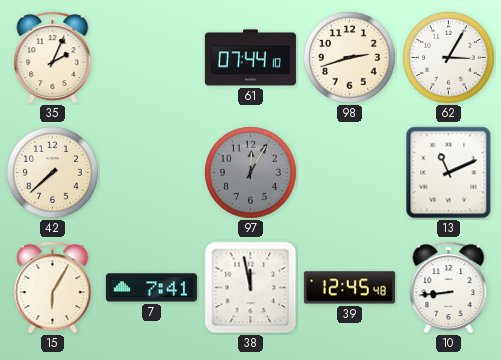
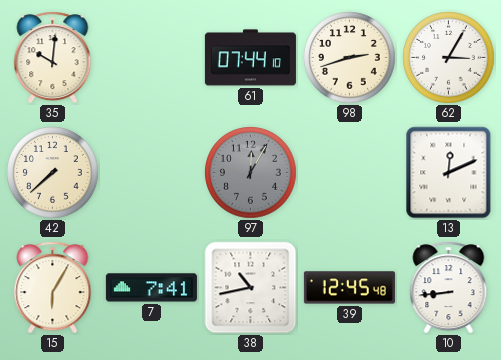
35: 2:04 -> 10:01 (53, 58)
13: 11:11 -> 12:11 (449, 173)
38: 11:58 -> 10:43 (251, 288)
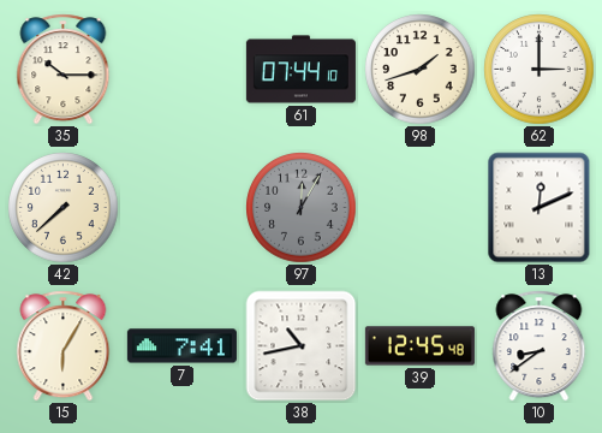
35: 10:01 -> 10:15 (64, 70)
98: 2:42 -> 1:42 (421, 70)
62: 3:05 -> 3:00 (540, 70)
10: 8:44 -> 8:39 (540, 346)
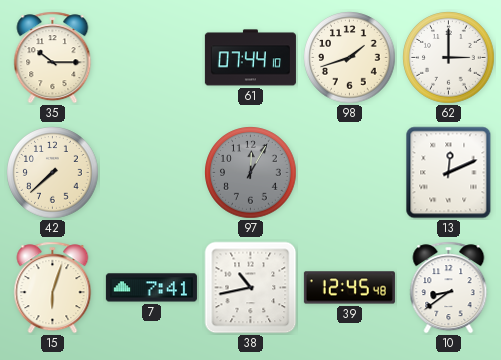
15: 6:05 -> 6:03 (53, 288)
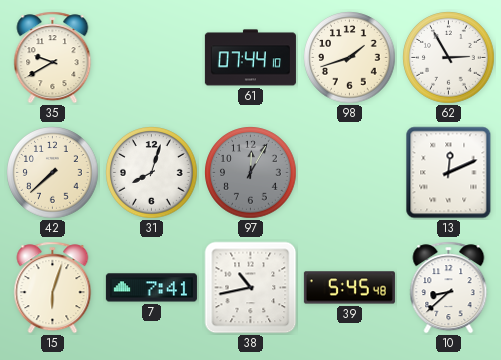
35: 10:15 -> 9:40 (53, 58)
62: 3:00 -> 2:55 (449, 58)
31: none -> 8:03 (152, 173)
39: 12:45 -> 5:45 (349, 288)
10: 8:39 -> 8:38 (449, 288)
